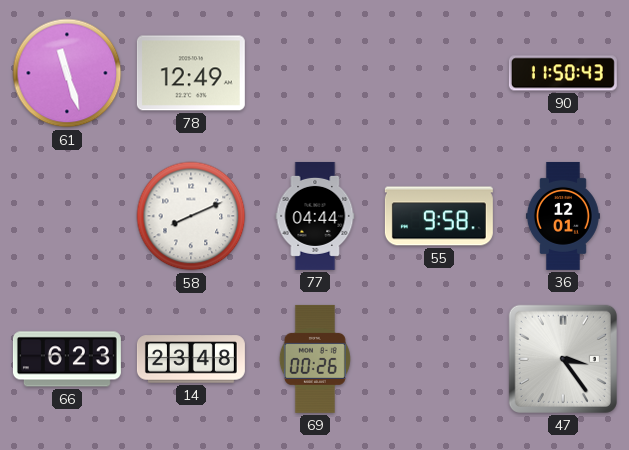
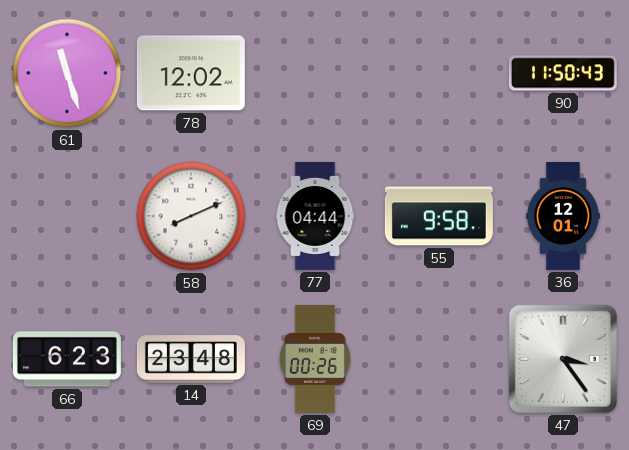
78: 12:49 -> 12:02 (191, 73)
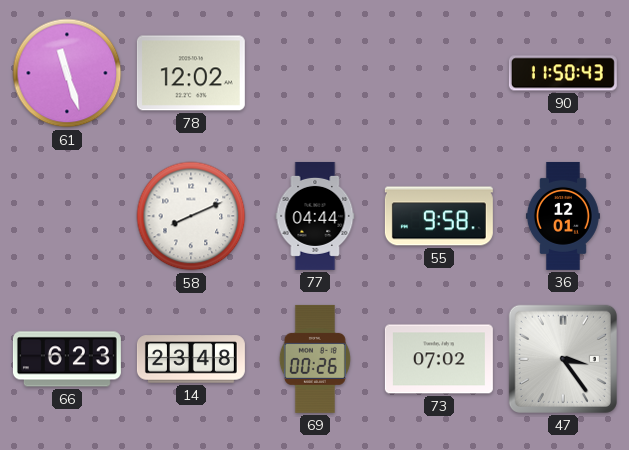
73: none -> 07:02 (439, 359)
